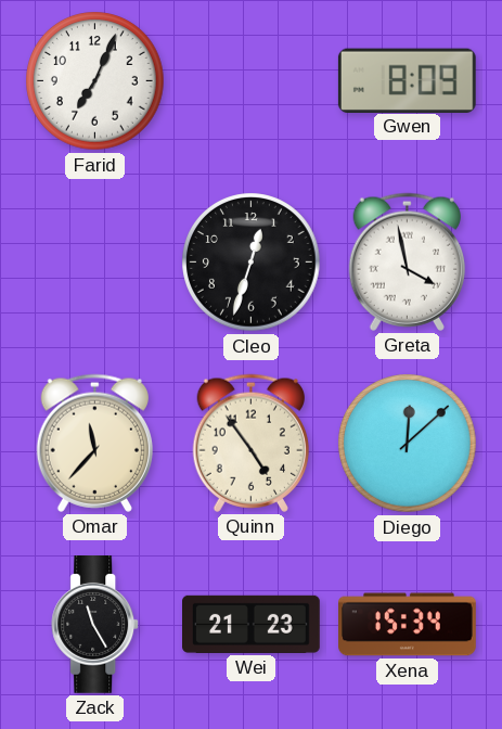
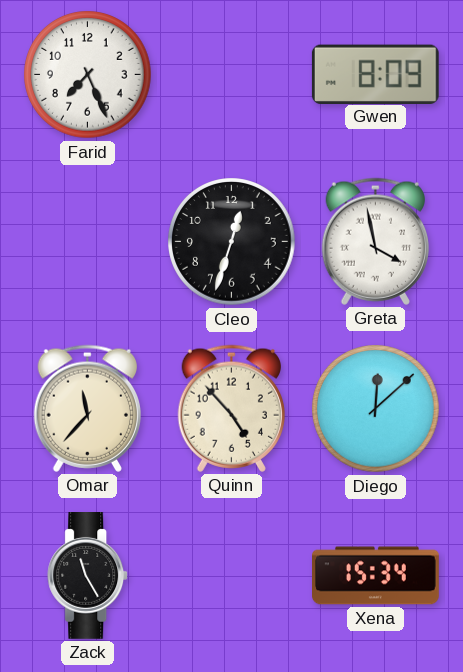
Farid: 7:04 -> 7:26 (88, 75)
Quinn: 4:54 -> 4:53 (231, 408)
Wei: 21:23 -> none (252, 624)
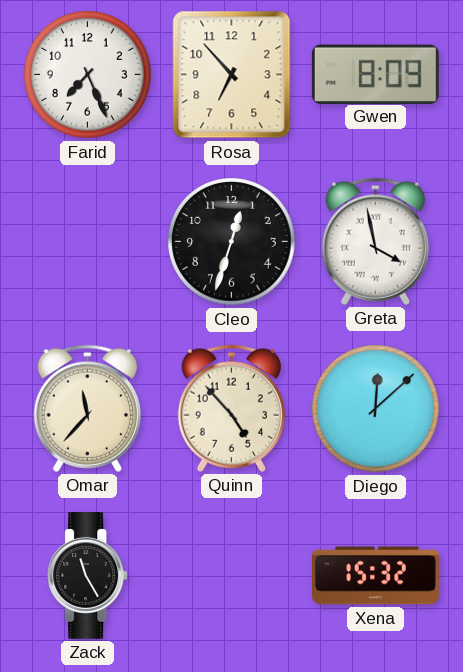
Rosa: none -> 6:53 (232, 75)
Xena: 15:34 -> 15:32 (376, 576)
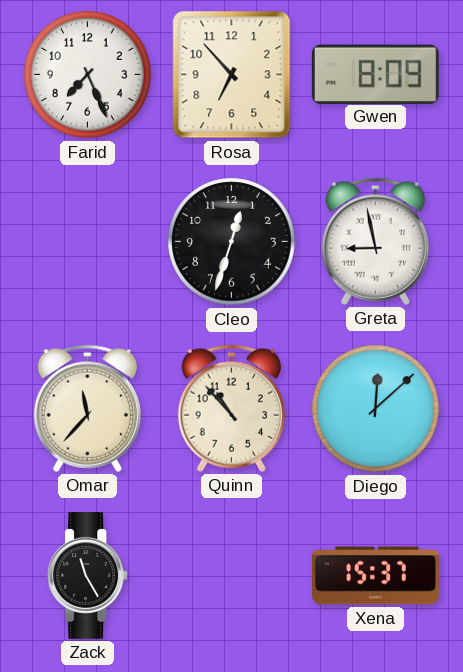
Greta: 3:58 -> 8:58 (375, 241)
Quinn: 4:53 -> 10:53 (231, 408)
Xena: 15:32 -> 15:37 (376, 576)
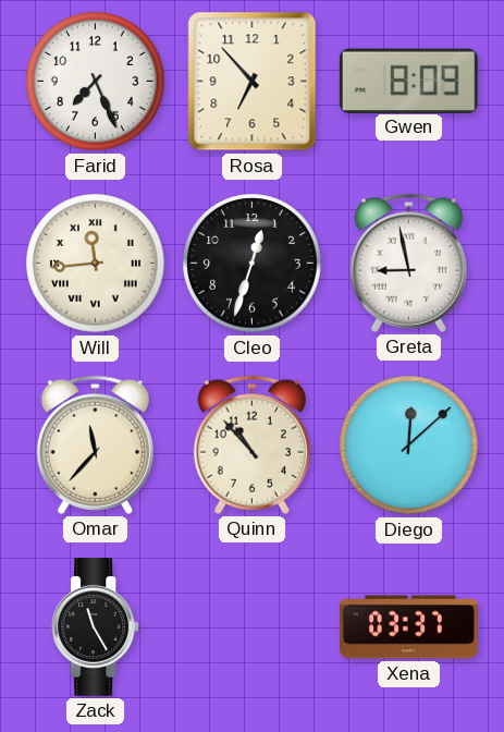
Will: none -> 11:44 (96, 264)
Xena: 15:37 -> 03:37 (409, 627)
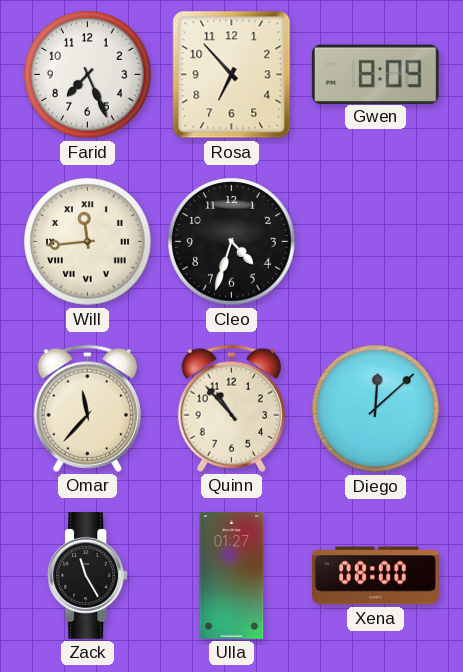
Cleo: 12:33 -> 4:33 (232, 242)
Greta: 8:58 -> none (408, 263)
Ulla: none -> 01:27 (232, 576)
Xena: 03:37 -> 08:00 (376, 576)
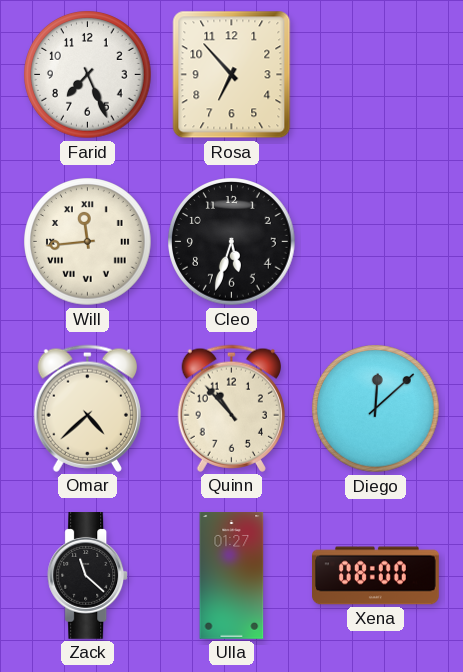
Gwen: 8:09 -> none (375, 74)
Cleo: 4:33 -> 5:33 (232, 242)
Omar: 11:37 -> 4:38 (87, 408)
Zack: 11:25 -> 11:22 (88, 576)
